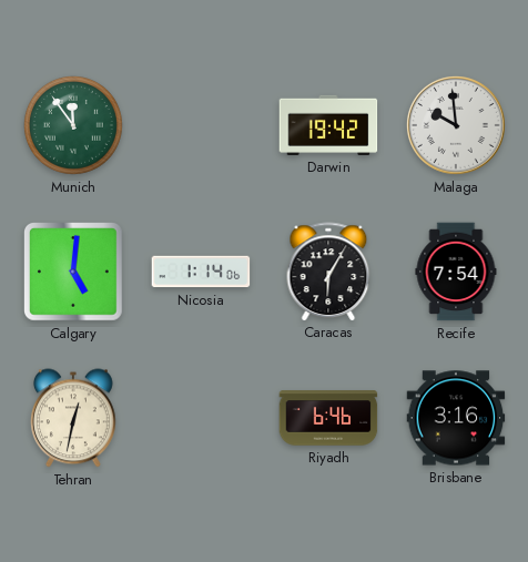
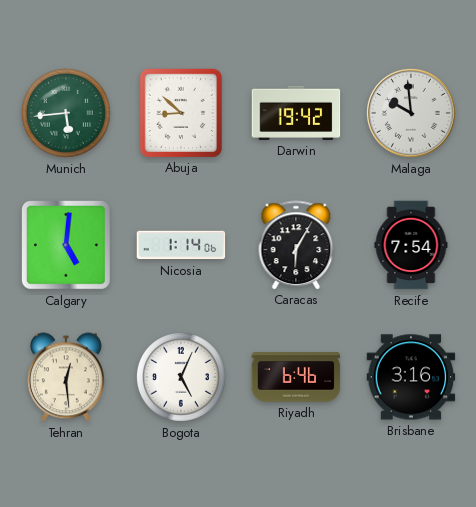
Munich: 11:54 -> 5:44 (66, 113)
Abuja: none -> 8:52 (180, 112)
Tehran: 12:32 -> 12:29 (66, 377)
Bogota: none -> 5:04 (181, 377)
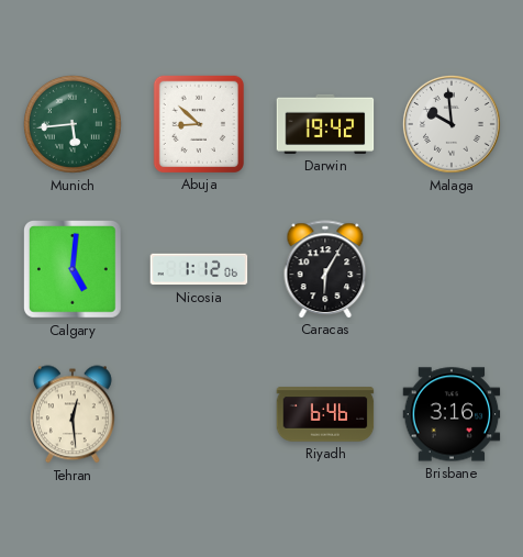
Nicosia: 1:14 -> 1:12 (199, 269)
Recife: 7:54 -> none (411, 245)
Bogota: 5:04 -> none (181, 377)
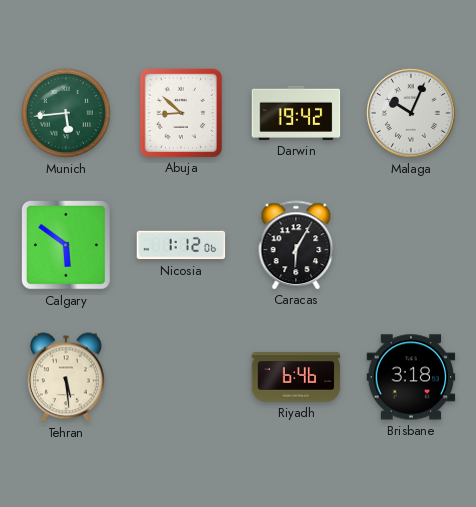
Malaga: 9:59 -> 10:04 (411, 113)
Calgary: 5:01 -> 5:51 (67, 246)
Tehran: 12:29 -> 5:29 (66, 377)
Brisbane: 3:16 -> 3:18 (411, 377)
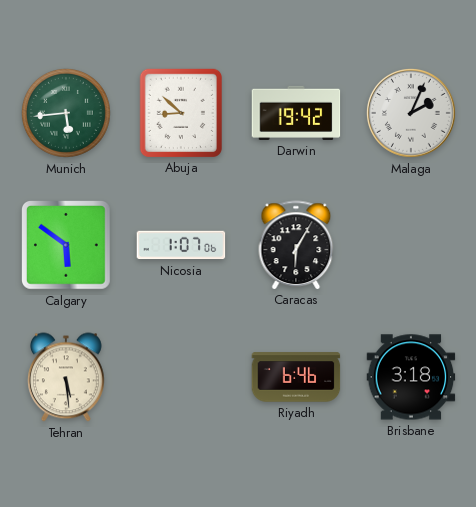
Malaga: 10:04 -> 2:04 (411, 113)
Nicosia: 1:12 -> 1:07 (181, 245)
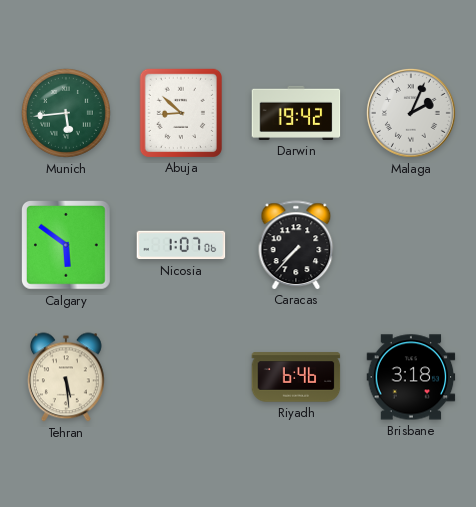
Caracas: 6:05 -> 7:37 (296, 245)
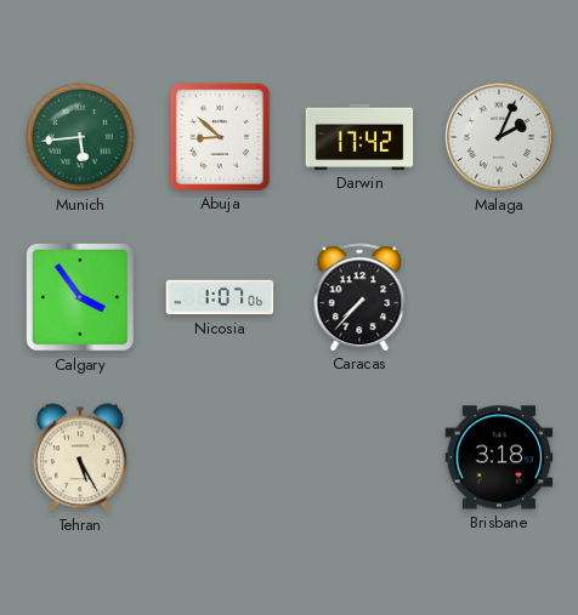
Darwin: 19:42 -> 17:42 (359, 137)
Calgary: 5:51 -> 3:54 (81, 298)
Tehran: 5:29 -> 5:25 (80, 457)
Riyadh: 6:46 -> none (296, 377)
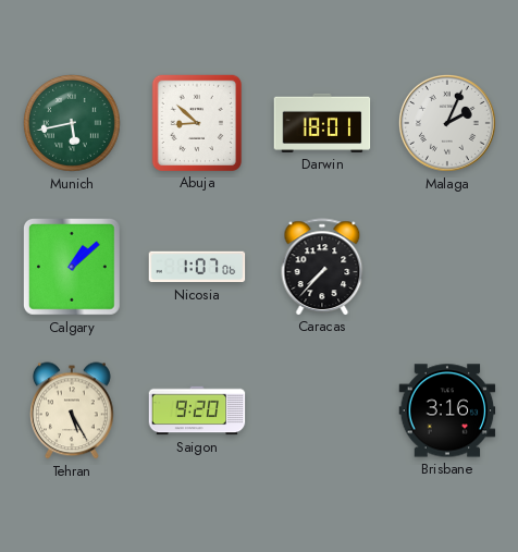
Munich: 5:44 -> 5:43 (72, 123)
Darwin: 17:42 -> 18:01 (322, 123)
Calgary: 3:54 -> 1:08 (73, 268)
Saigon: none -> 9:20 (197, 410)
Brisbane: 3:18 -> 3:16 (447, 410)
